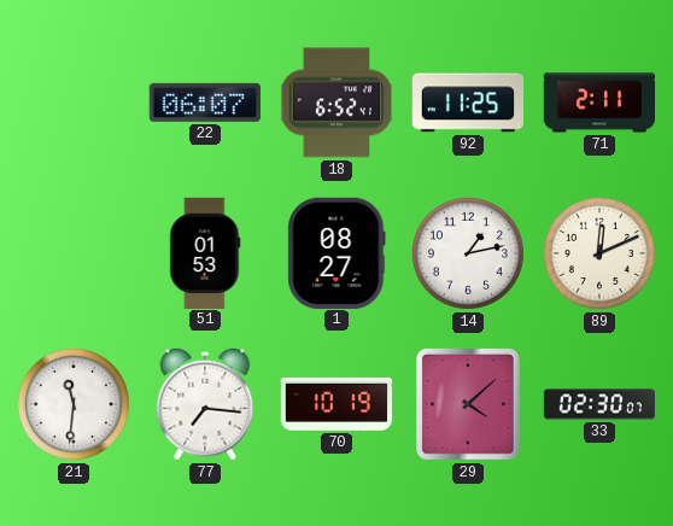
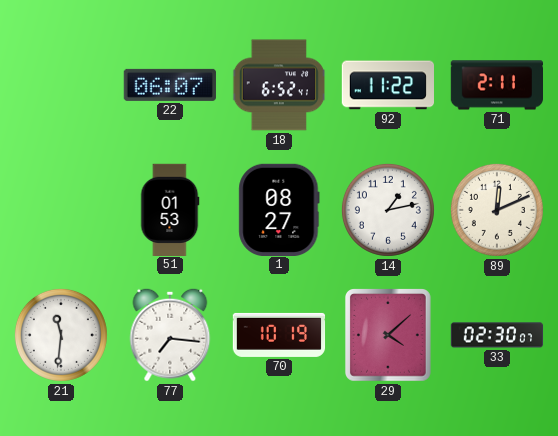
92: 11:25 -> 11:22 (387, 85)
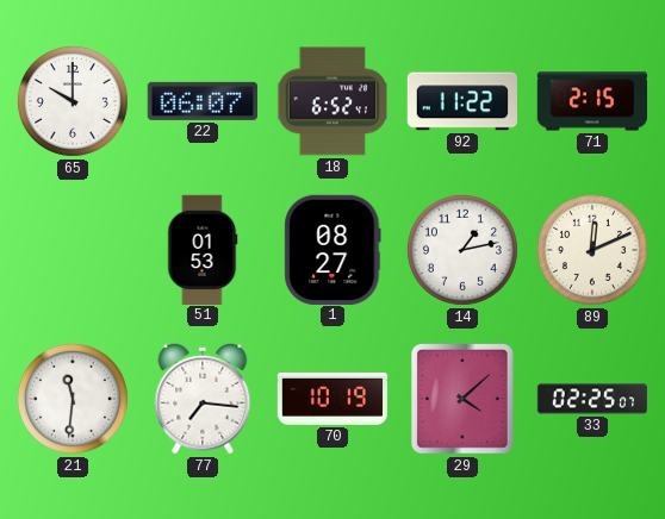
65: none -> 10:00 (73, 101)
71: 2:11 -> 2:15 (591, 101)
33: 02:30 -> 02:25 (592, 399)
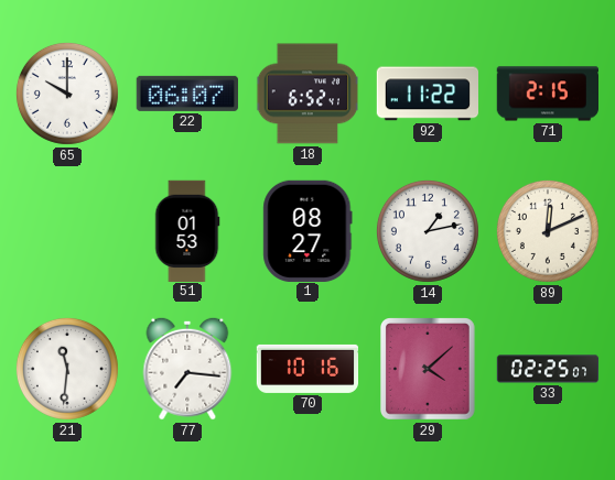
70: 10:19 -> 10:16 (307, 369)
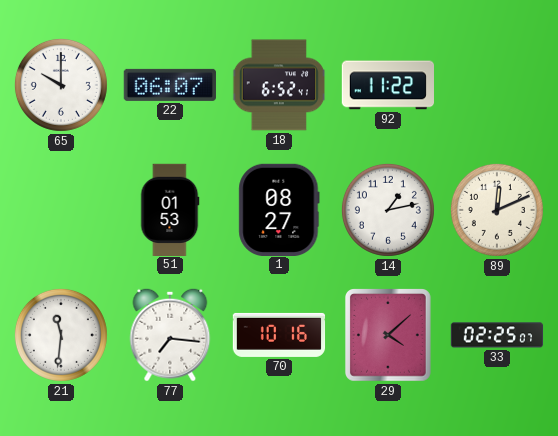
71: 2:15 -> none (547, 94)
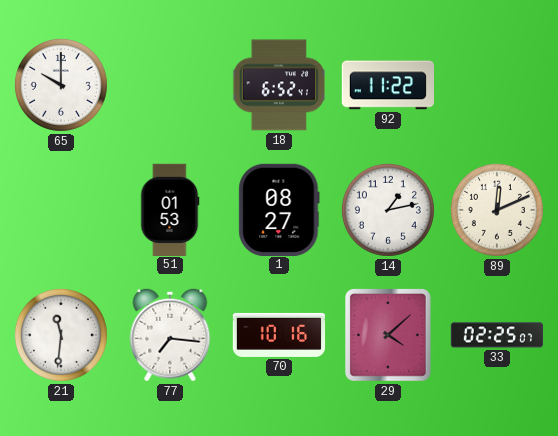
22: 06:07 -> none (170, 85)
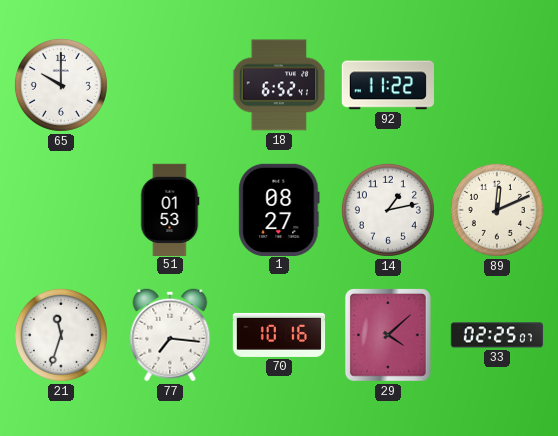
21: 11:31 -> 11:33 (61, 335)
